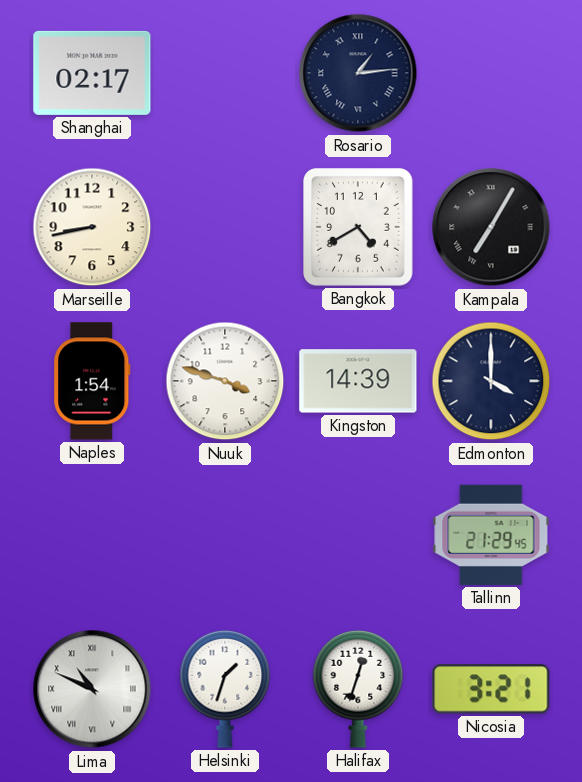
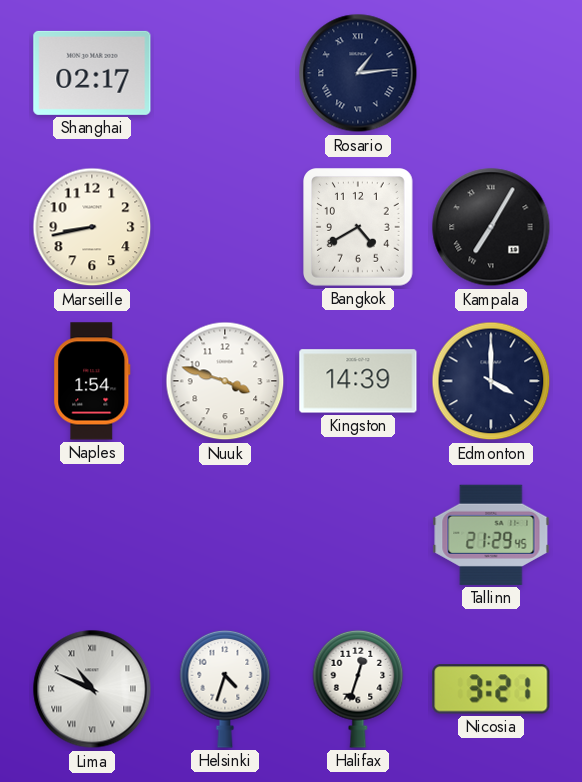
Helsinki: 1:33 -> 4:33 (225, 689)
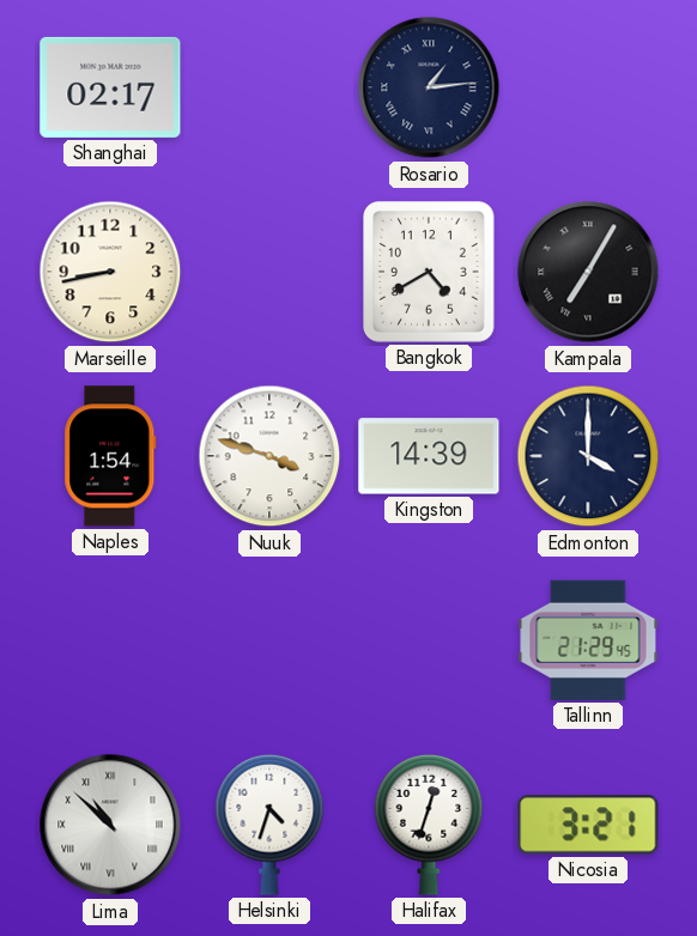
Lima: 10:49 -> 10:52 (110, 825)
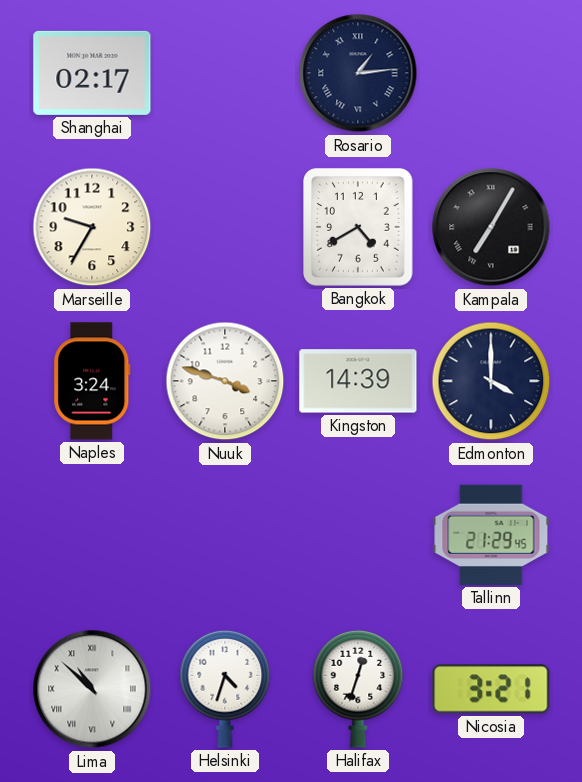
Marseille: 8:43 -> 9:35 (92, 227)
Naples: 1:54 -> 3:24 (92, 381)
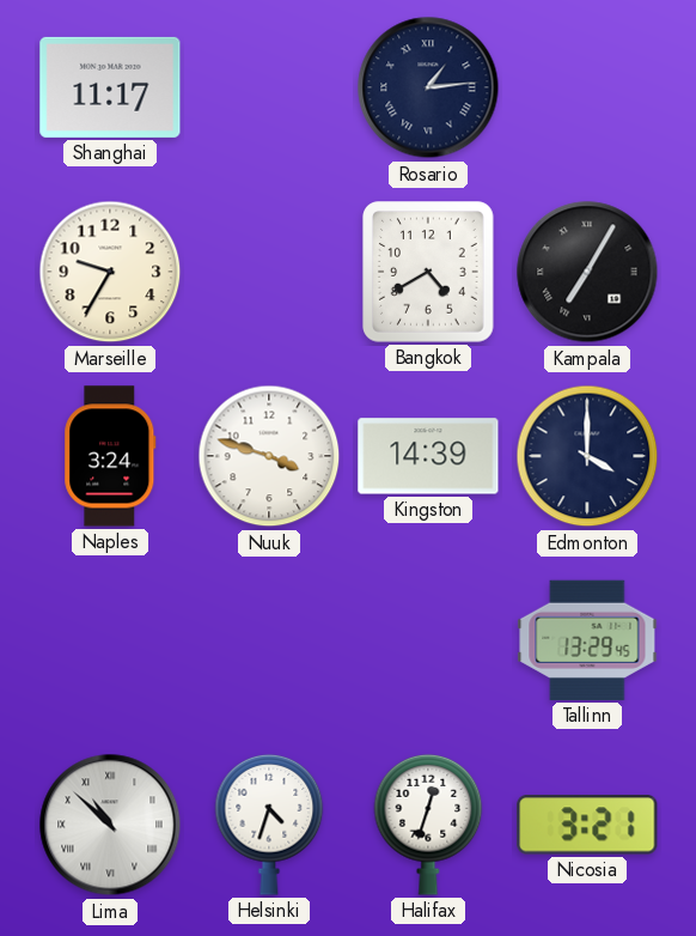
Shanghai: 02:17 -> 11:17 (110, 87)
Tallinn: 21:29 -> 13:29 (587, 640)
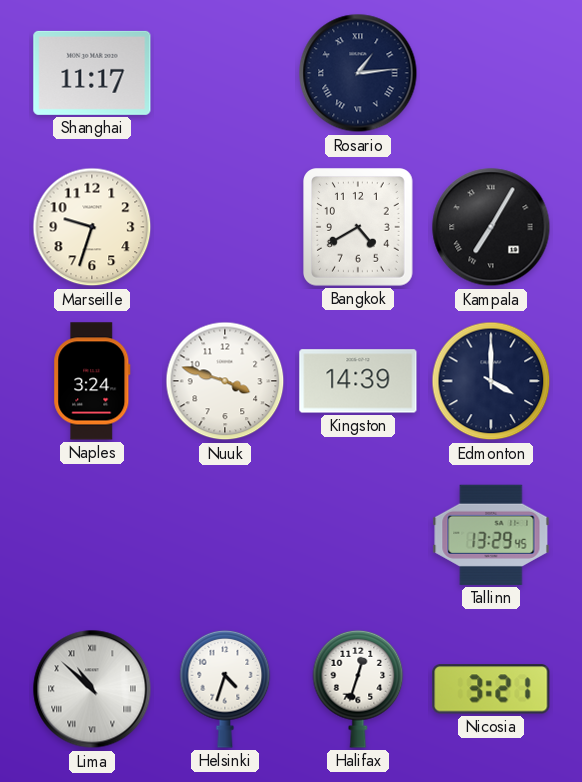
Marseille: 9:35 -> 9:33 (92, 227)
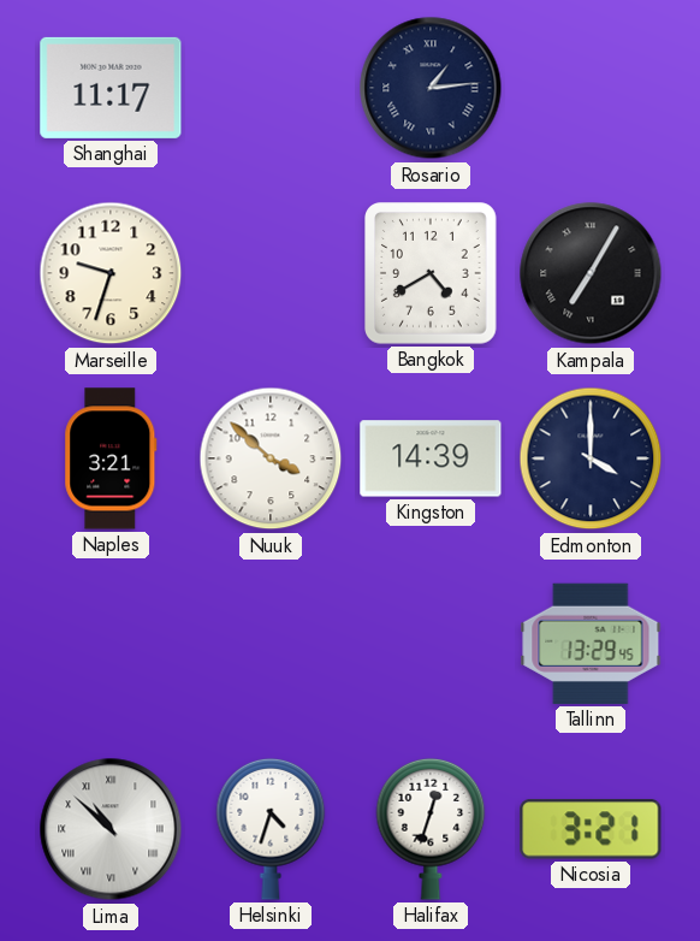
Naples: 3:24 -> 3:21 (111, 458)
Nuuk: 3:48 -> 3:52 (271, 458)
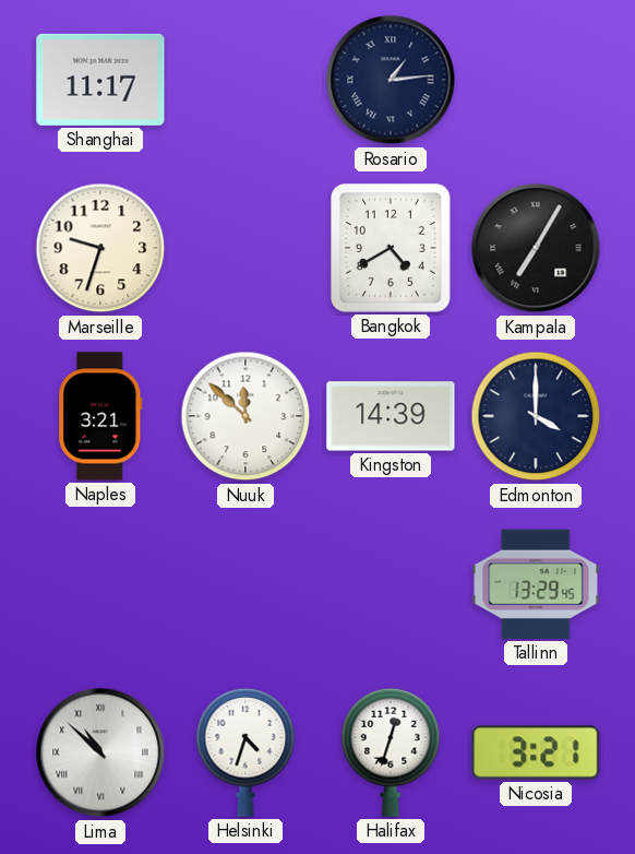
Nuuk: 3:52 -> 11:52 (245, 416)
